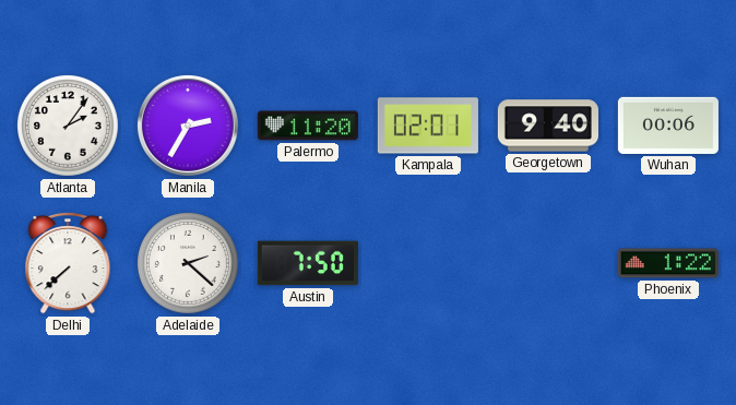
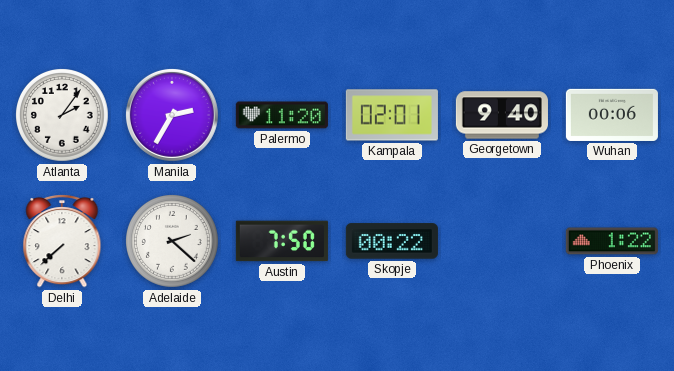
Skopje: none -> 00:22 (392, 241)
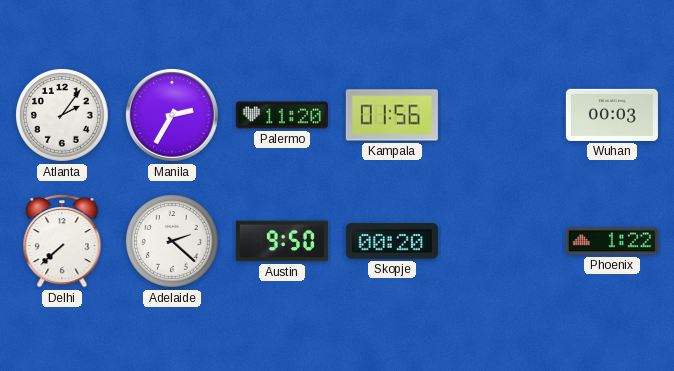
Kampala: 02:01 -> 01:56 (392, 115)
Georgetown: 9:40 -> none (502, 115)
Wuhan: 00:06 -> 00:03 (612, 115)
Austin: 7:50 -> 9:50 (282, 241)
Skopje: 00:22 -> 00:20 (392, 241)
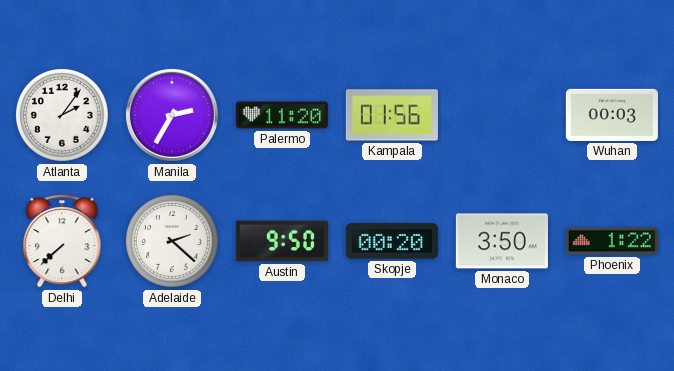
Monaco: none -> 3:50 (502, 241)
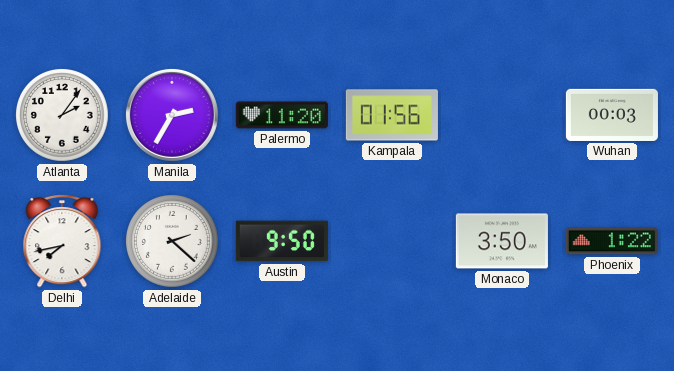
Delhi: 7:38 -> 7:43 (62, 242)
Skopje: 00:20 -> none (392, 241)
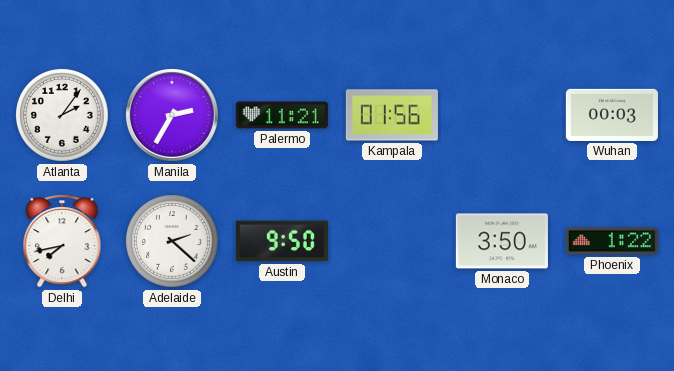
Palermo: 11:20 -> 11:21 (282, 115)
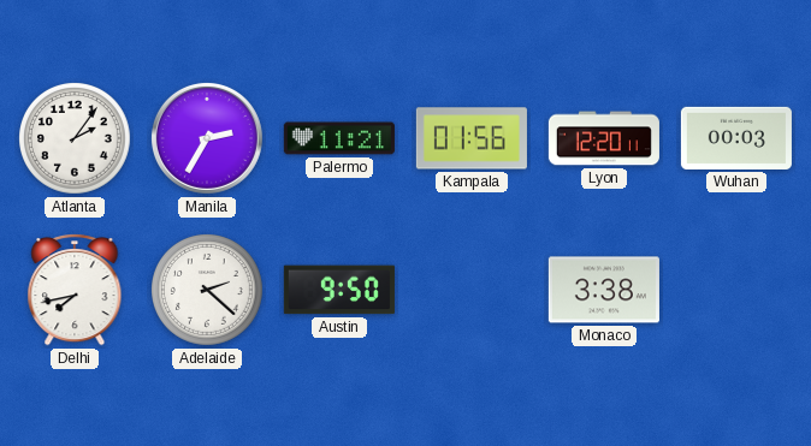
Lyon: none -> 12:20 (604, 138)
Monaco: 3:50 -> 3:38 (604, 290)
Phoenix: 1:22 -> none (612, 241)
